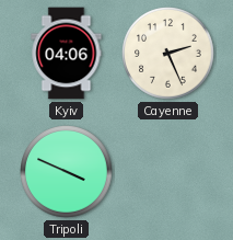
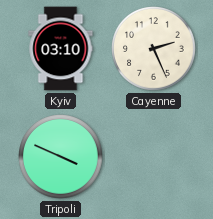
Kyiv: 04:06 -> 03:10 (61, 49)
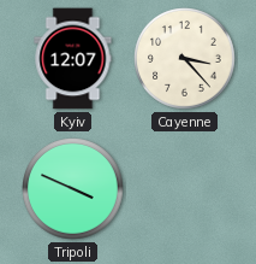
Kyiv: 03:10 -> 12:07 (73, 59)
Cayenne: 2:26 -> 3:23 (185, 59)
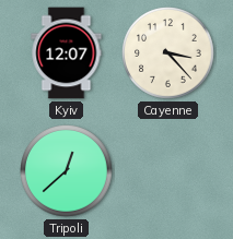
Tripoli: 3:49 -> 12:38 (67, 171)
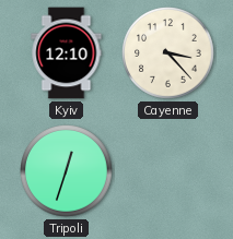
Kyiv: 12:07 -> 12:10 (67, 53)
Tripoli: 12:38 -> 12:33 (67, 171)
